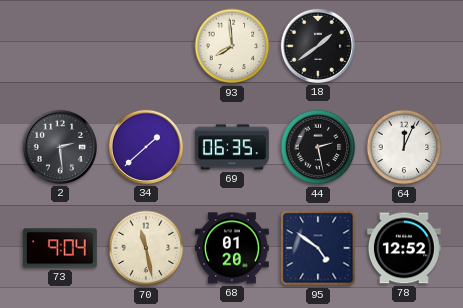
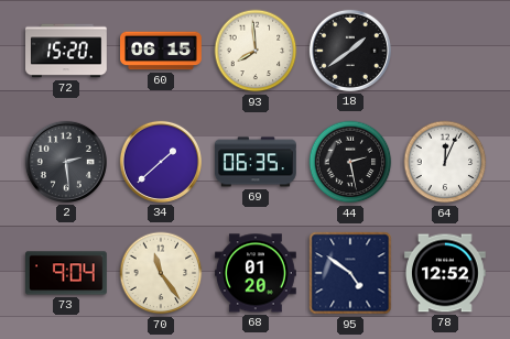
72: none -> 15:20 (67, 51)
60: none -> 06:15 (162, 51)
70: 11:28 -> 11:24 (161, 273)
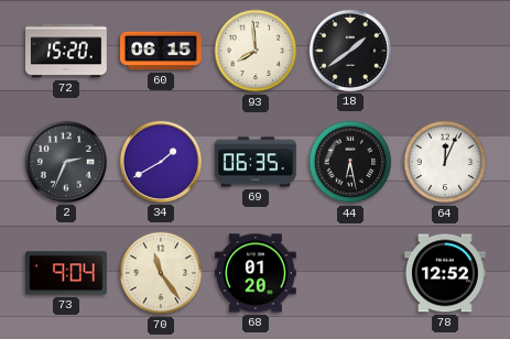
2: 2:29 -> 2:34 (66, 162)
34: 1:38 -> 1:40 (161, 162)
44: 2:28 -> 6:28 (350, 162)
95: 4:51 -> none (350, 273)
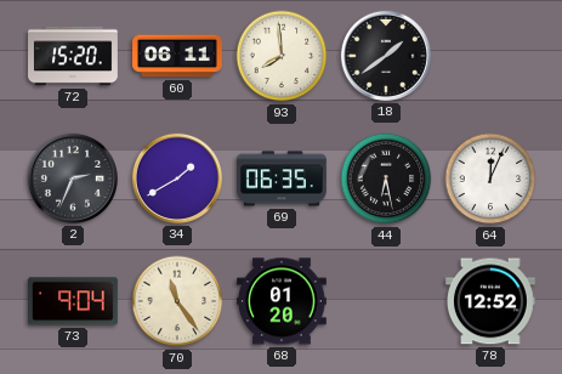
60: 06:15 -> 06:11 (178, 56)
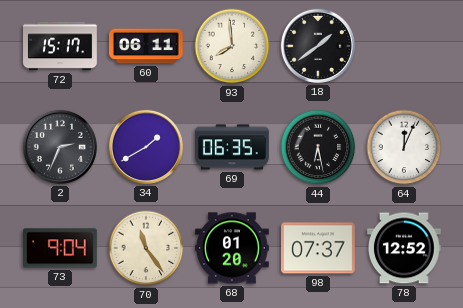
72: 15:20 -> 15:17 (61, 46)
98: none -> 07:37 (319, 248)
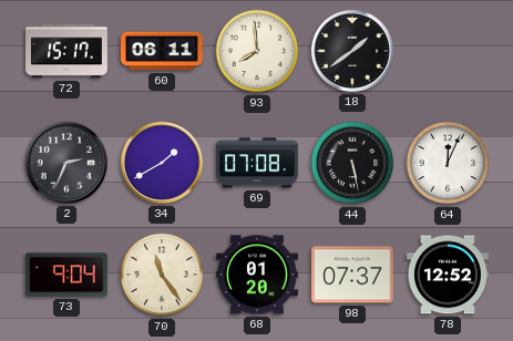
69: 06:35 -> 07:08 (257, 163)
44: 6:28 -> 5:28 (352, 163)
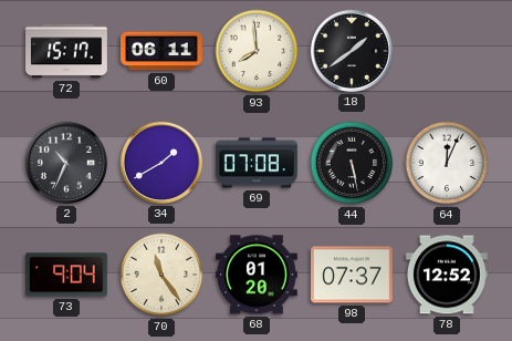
2: 2:34 -> 10:34 (66, 163)
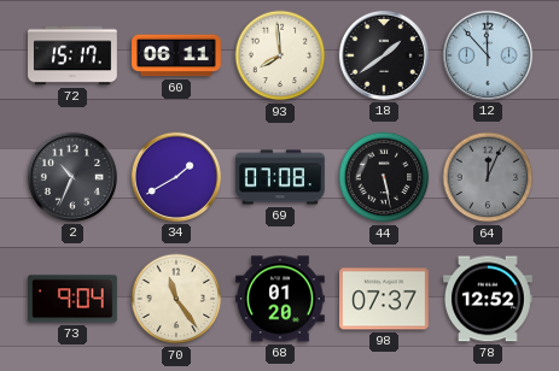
12: none -> 11:53 (488, 55)
64 dial: white -> grey (488, 177)
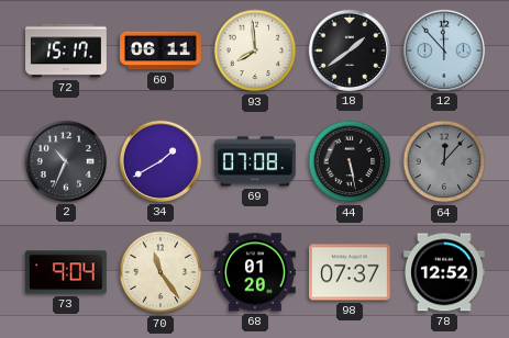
64: 12:04 -> 12:07 (444, 161)
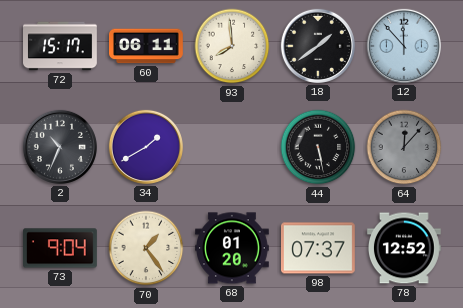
69: 07:08 -> none (255, 161)
70: 11:24 -> 1:24 (146, 248)
